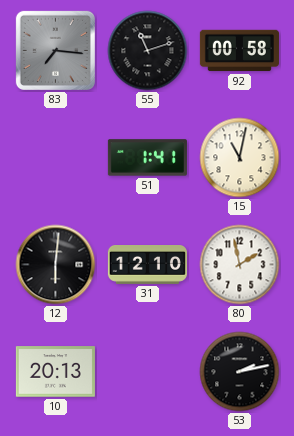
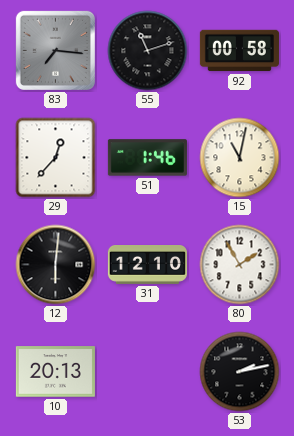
29: none -> 12:37 (56, 158)
51: 1:41 -> 1:46 (147, 158)
80: 1:58 -> 1:55 (240, 265)
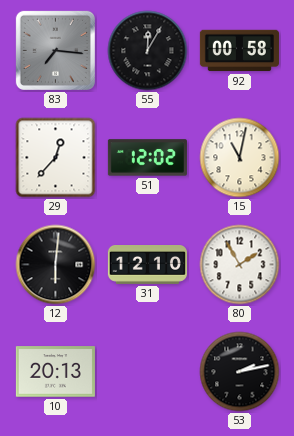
55: 11:12 -> 12:05 (148, 51)
51: 1:46 -> 12:02 (147, 158)
